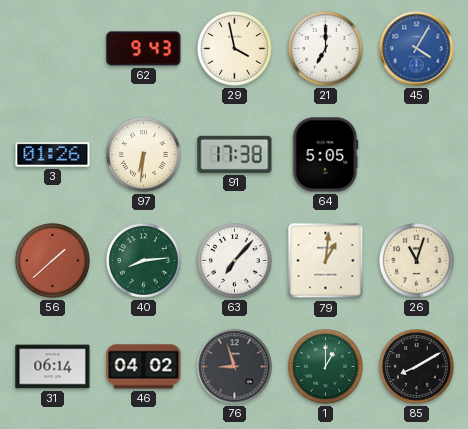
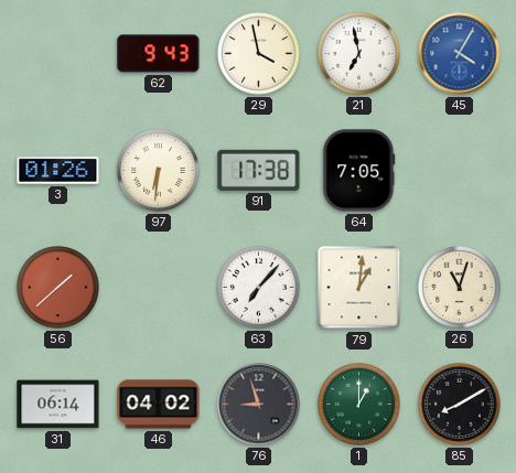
21: 7:00 -> 6:58 (359, 54)
64: 5:05 -> 7:05 (359, 171)
40: 8:14 -> none (144, 261)
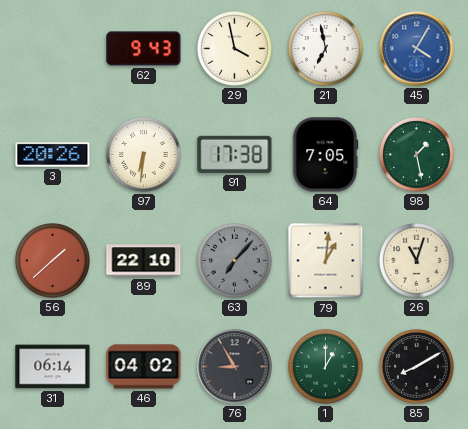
3: 01:26 -> 20:26 (53, 155)
98: none -> 1:28 (417, 155)
89: none -> 22:10 (144, 261)
63 dial: white -> grey (235, 261)
76: 8:57 -> 8:55 (235, 367)
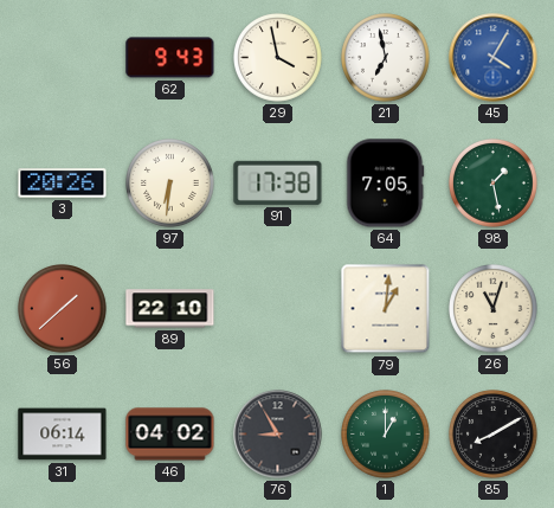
63: 7:07 -> none (235, 261)
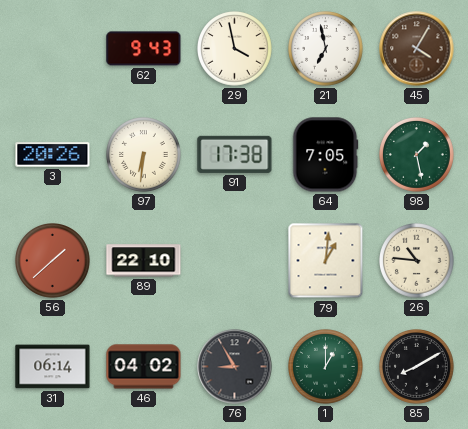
45 dial: blue -> brown (417, 49)
26: 11:03 -> 10:46 (417, 261)
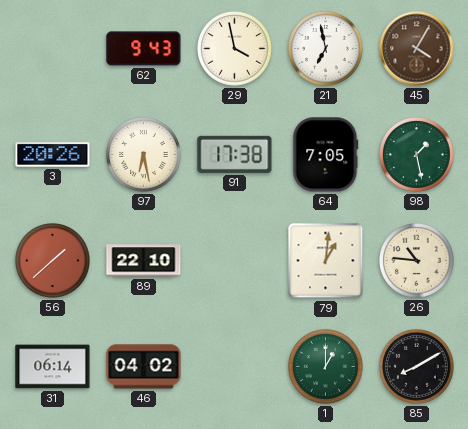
97: 6:31 -> 6:28 (144, 155)
76: 8:55 -> none (235, 367)
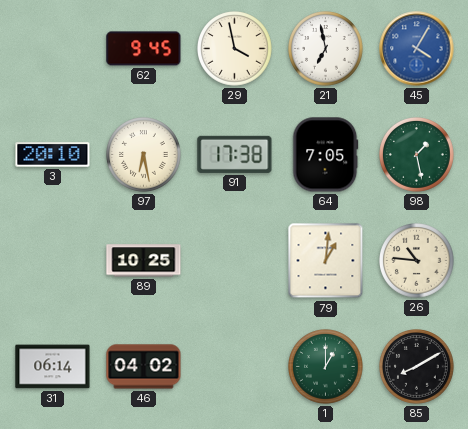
62: 9:43 -> 9:45 (144, 49)
45 dial: brown -> blue (417, 49)
3: 20:26 -> 20:10 (53, 155)
56: 1:38 -> none (53, 261)
89: 22:10 -> 10:25 (144, 261)
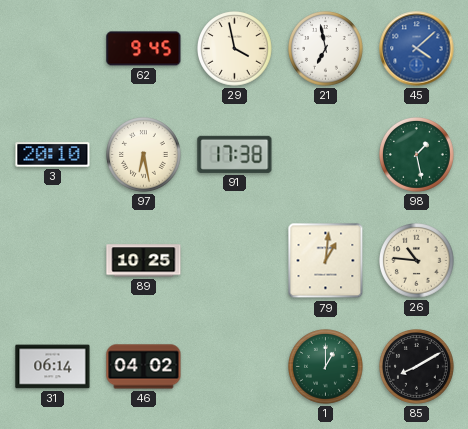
45: 4:05 -> 4:08 (417, 49)
64: 7:05 -> none (326, 155)
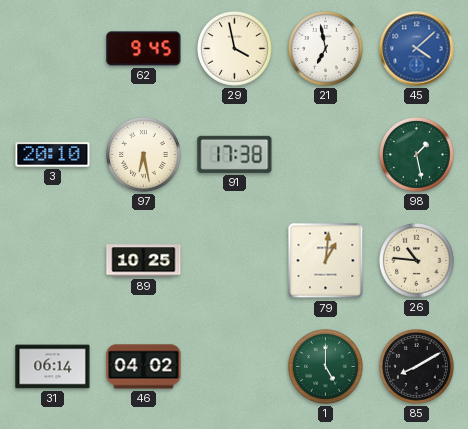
1: 1:00 -> 5:00 (326, 367)
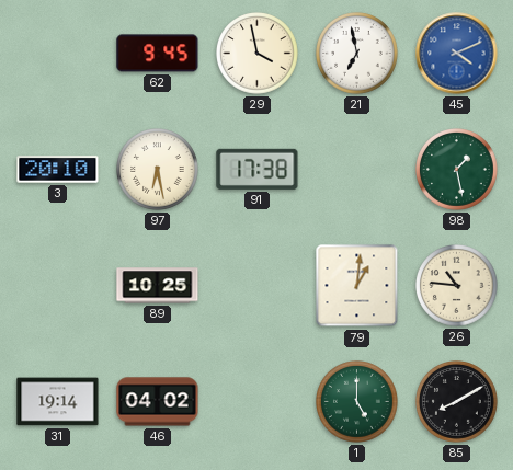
45: 4:08 -> 4:11 (457, 54)
31: 06:14 -> 19:14 (58, 402)
